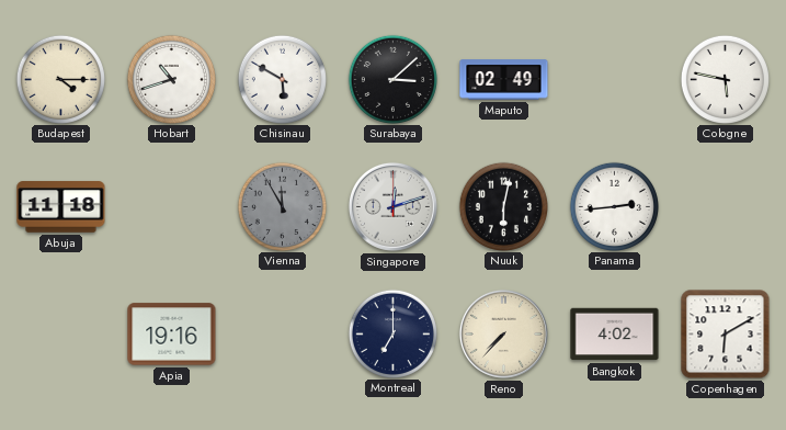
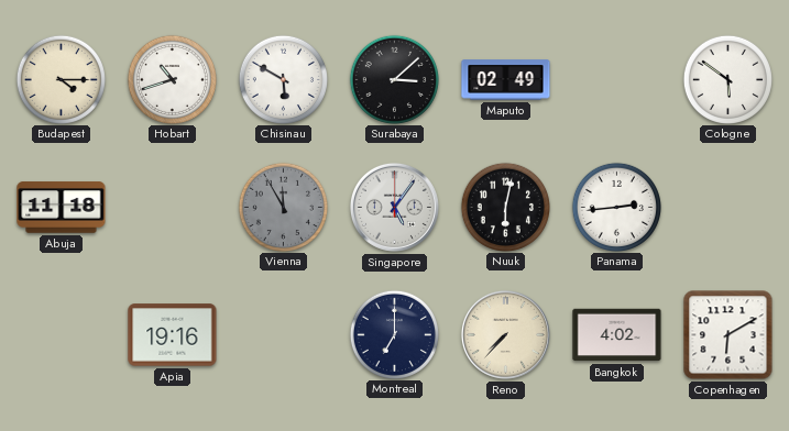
Cologne: 5:47 -> 5:51 (727, 79)
Singapore: 12:12 -> 5:06 (394, 207)
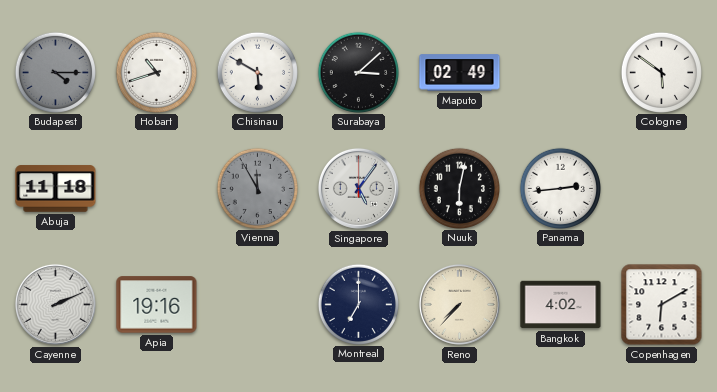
Budapest dial: cream -> grey (55, 72)
Cayenne: none -> 2:11 (55, 304)
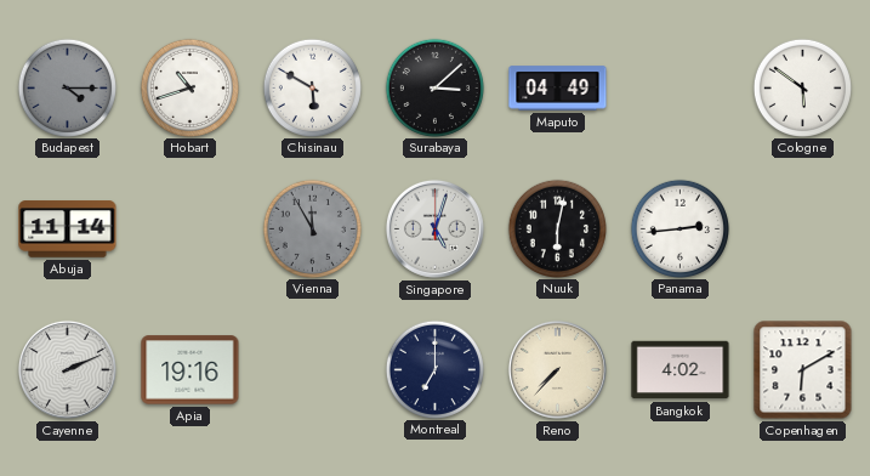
Maputo: 02:49 -> 04:49 (558, 89)
Abuja: 11:18 -> 11:14 (68, 229)
Singapore: 5:06 -> 5:03 (434, 228)
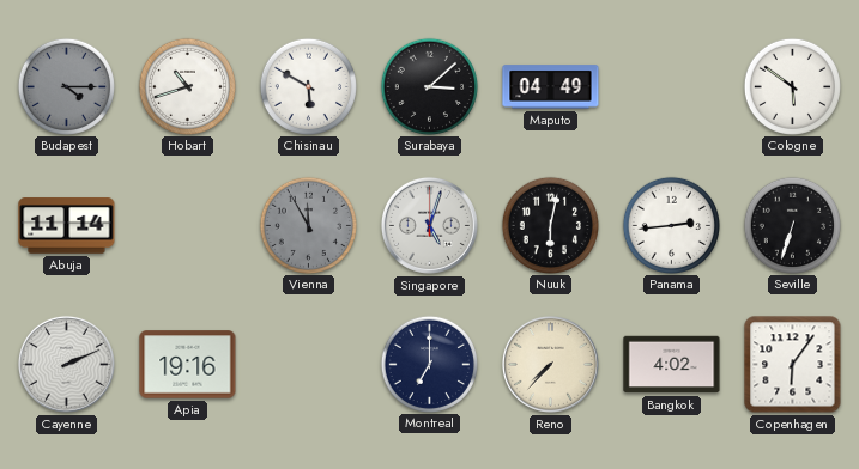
Seville: none -> 6:33 (792, 225)
Copenhagen: 6:10 -> 6:06 (793, 365)
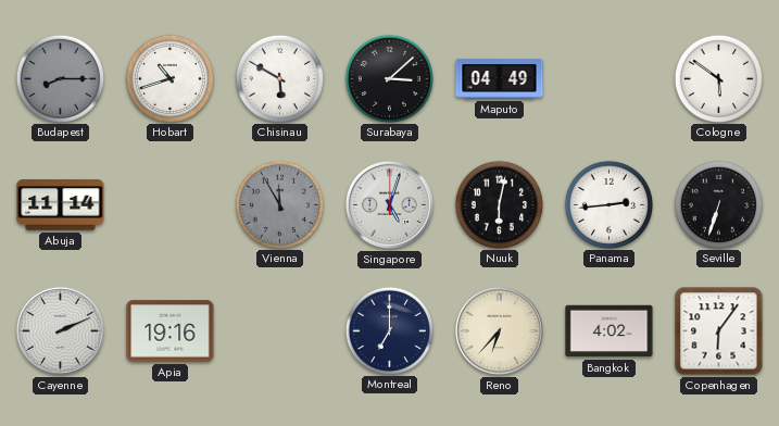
Budapest: 4:15 -> 8:15 (60, 78)
Reno: 7:37 -> 6:37 (499, 330)
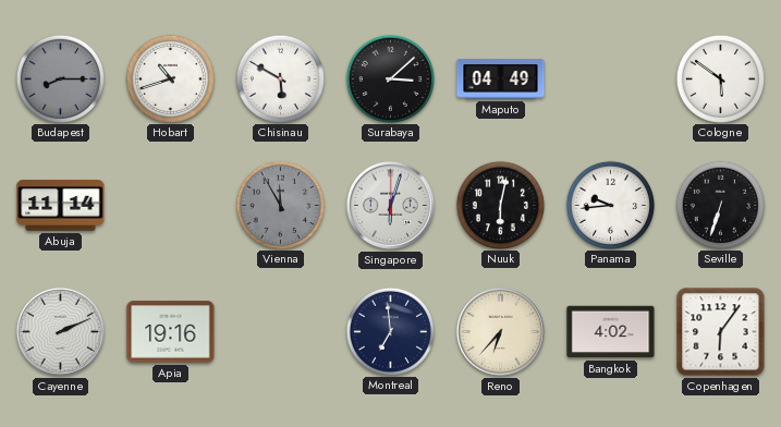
Singapore: 5:03 -> 6:03 (390, 205)
Panama: 2:44 -> 9:44 (610, 205)
Montreal: 7:00 -> 6:59 (390, 331)
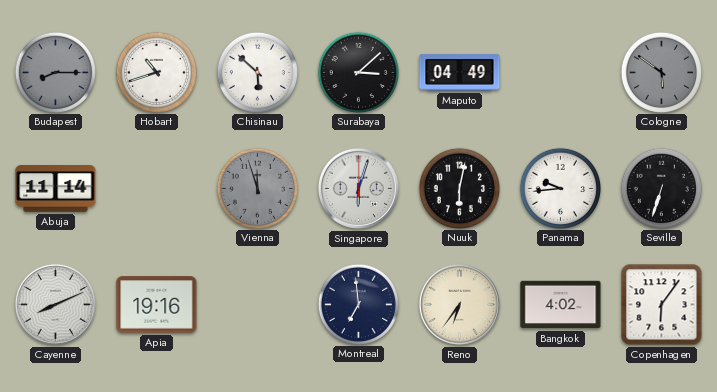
Chisinau: 5:50 -> 5:52 (257, 72)
Cologne dial: white -> grey (661, 72)
Vienna: 11:55 -> 11:57 (257, 188)
Cayenne: 2:11 -> 8:11 (55, 304)
Reno: 6:37 -> 6:36 (459, 304)
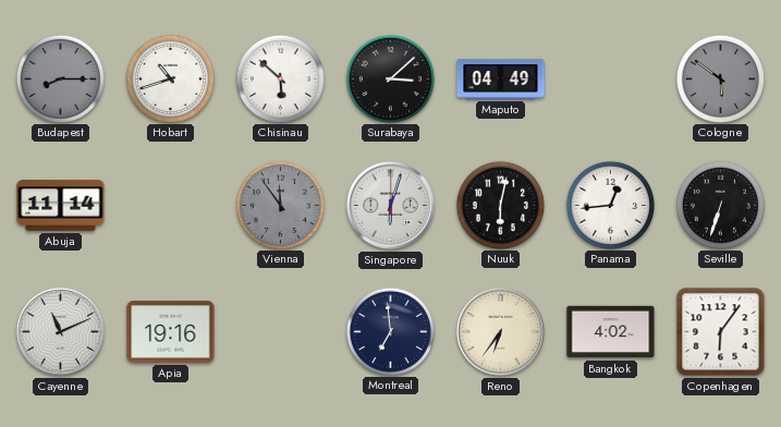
Vienna: 11:57 -> 11:54 (280, 205)
Panama: 9:44 -> 12:44 (610, 205)
Cayenne: 8:11 -> 11:11 (60, 331)
